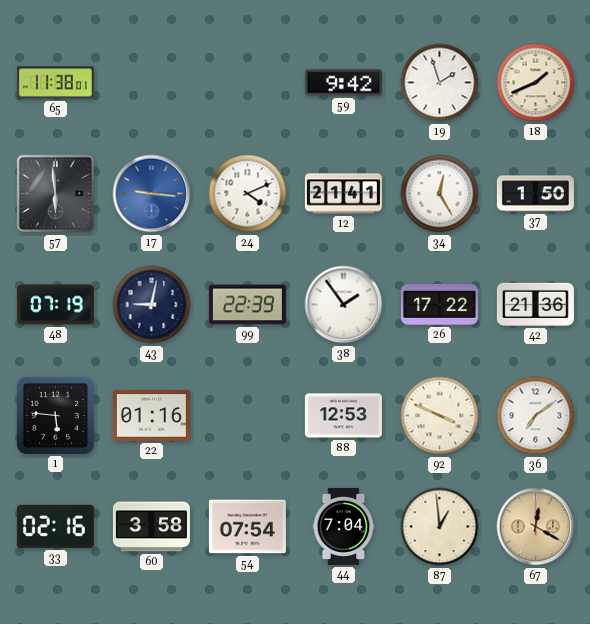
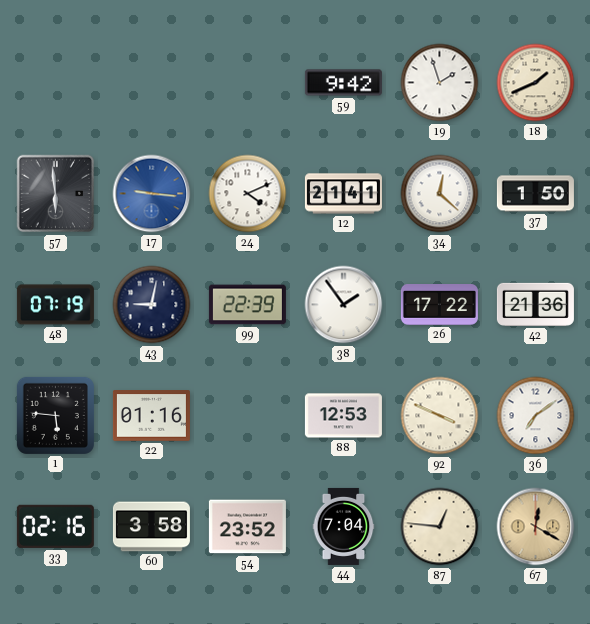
65: 11:38 -> none (55, 83)
34: 12:25 -> 12:22 (440, 194)
54: 07:54 -> 23:52 (247, 527)
87: 12:59 -> 12:46 (440, 527)
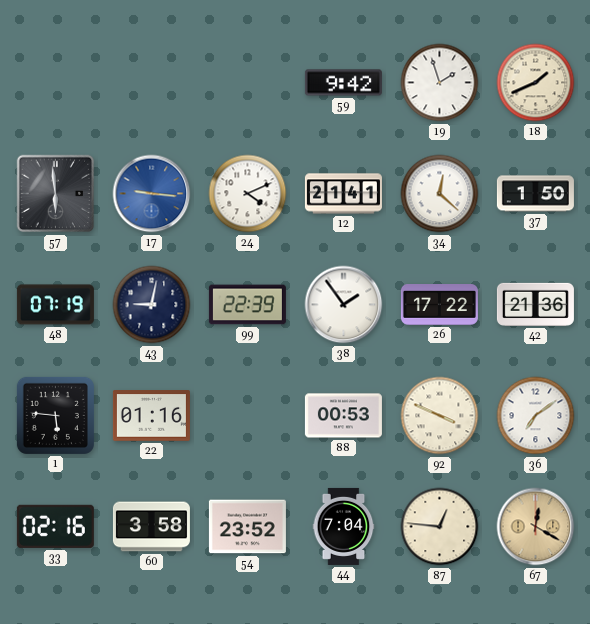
88: 12:53 -> 00:53 (343, 416)
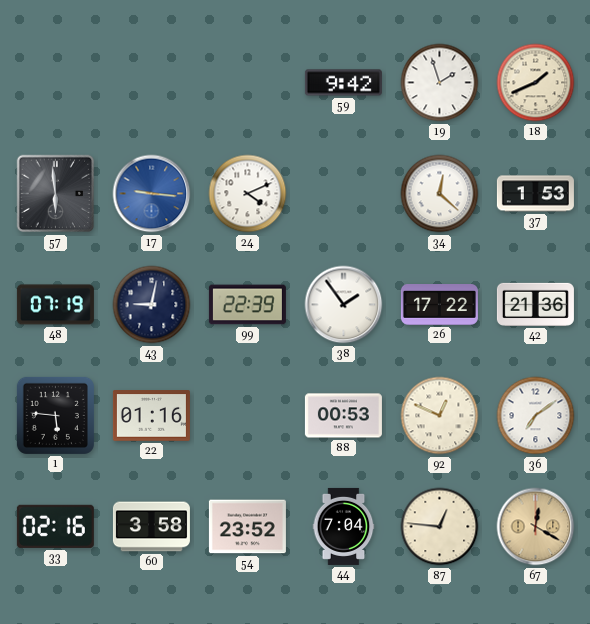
12: 21:41 -> none (343, 194)
37: 1:50 -> 1:53 (535, 194)
92: 3:49 -> 12:49 (440, 416)
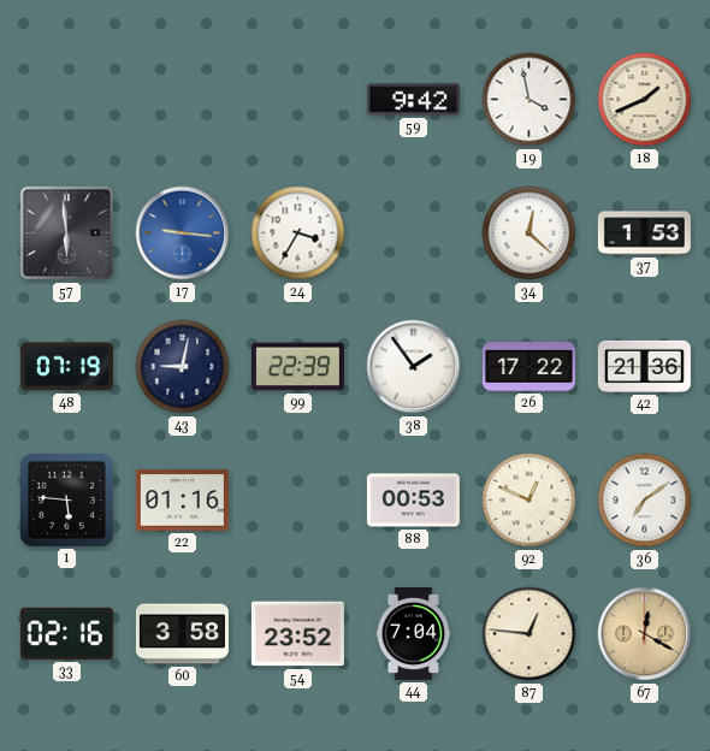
19: 1:57 -> 3:58 (529, 100)
24: 4:11 -> 3:35 (298, 233)
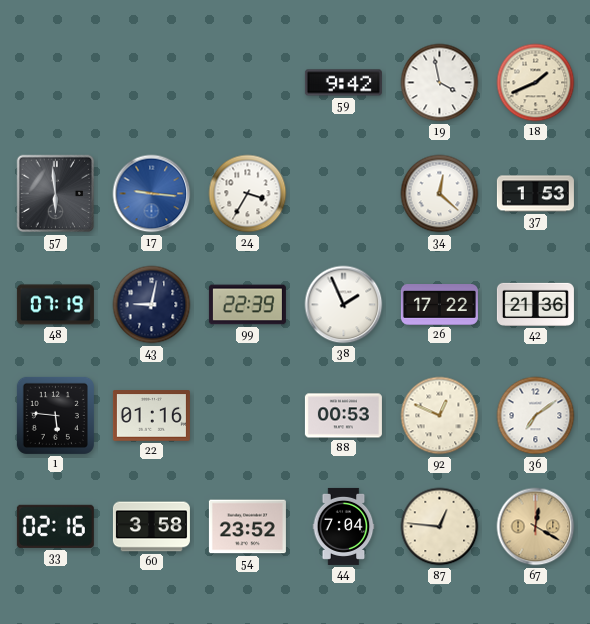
38: 1:54 -> 1:56 (344, 305)
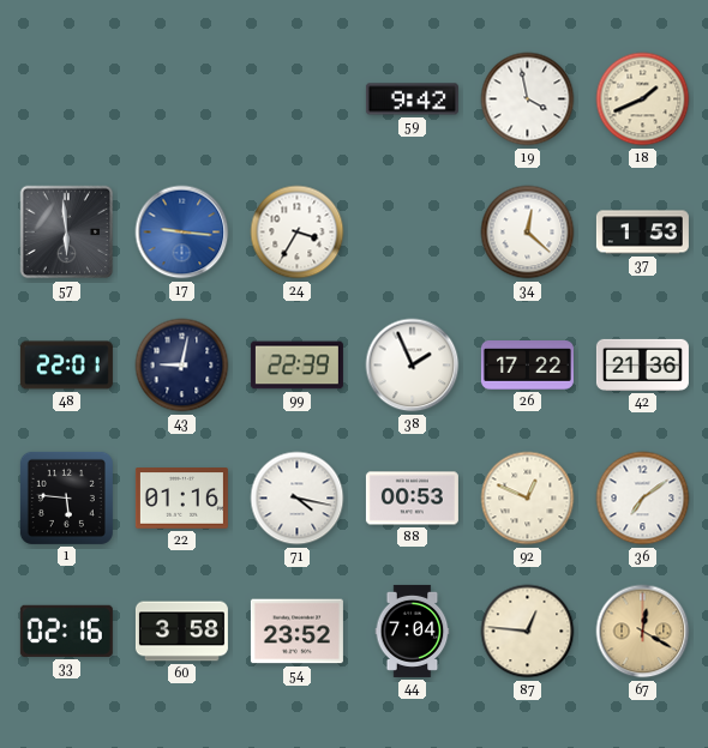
48: 07:19 -> 22:01 (66, 366)
71: none -> 4:17 (298, 499)
